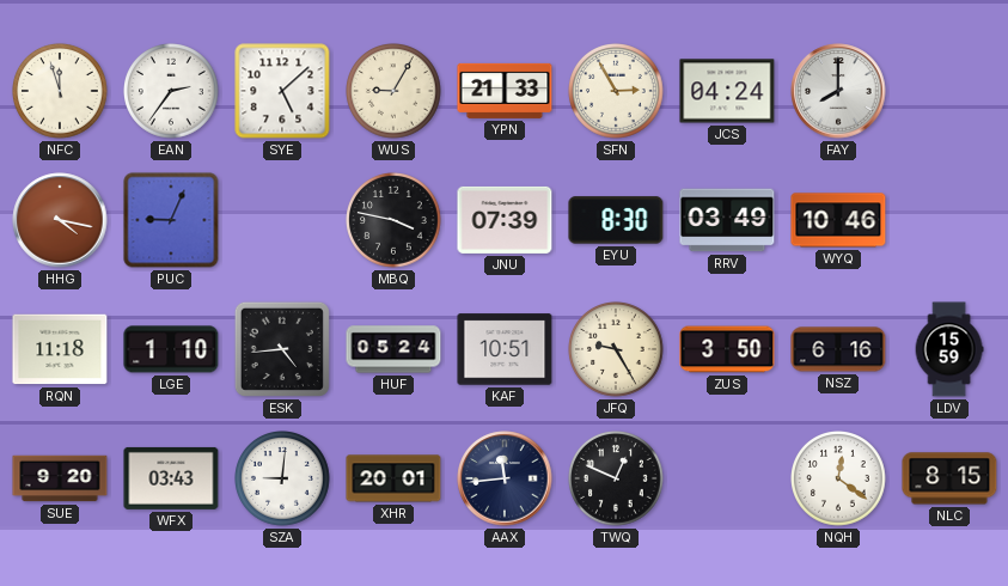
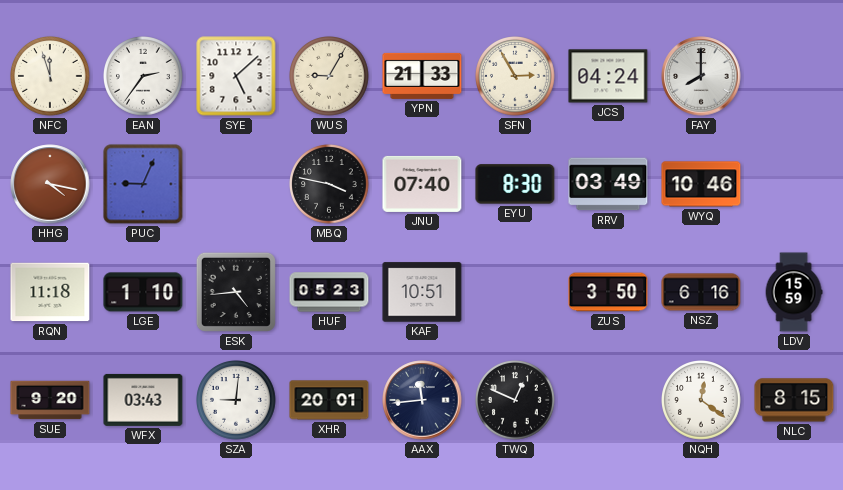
JNU: 07:39 -> 07:40 (422, 184)
HUF: 05:24 -> 05:23 (329, 292)
JFQ: 9:25 -> none (617, 350)
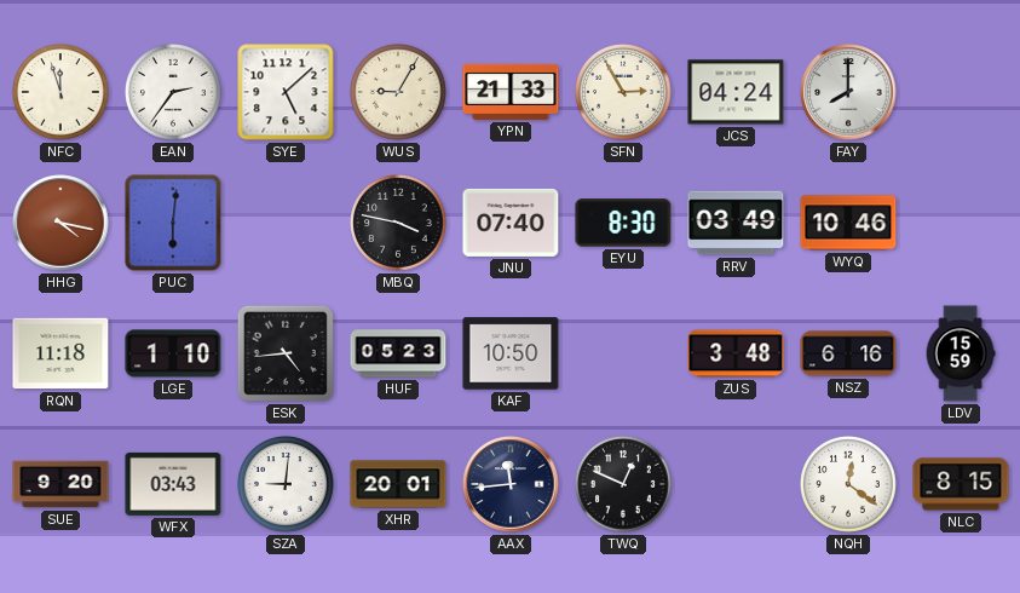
PUC: 9:04 -> 6:01 (173, 223)
KAF: 10:51 -> 10:50 (511, 353)
ZUS: 3:50 -> 3:48 (736, 353)
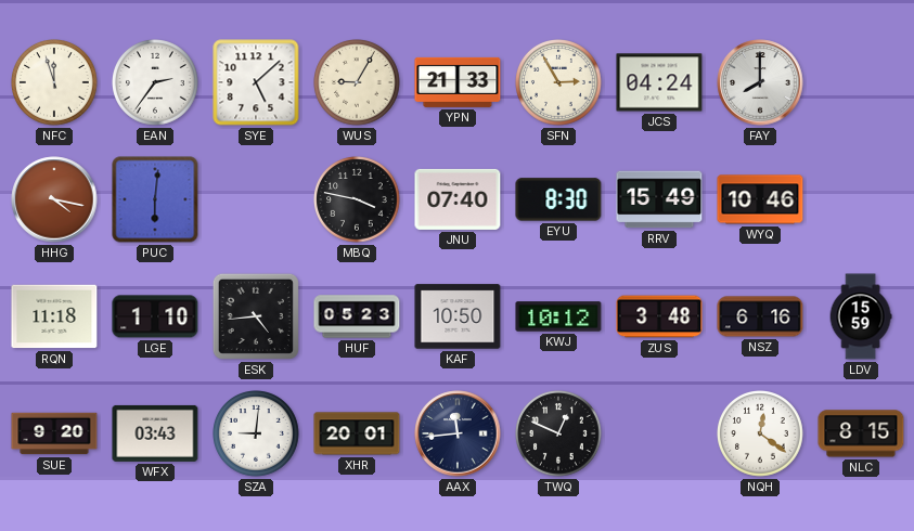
RRV: 03:49 -> 15:49 (659, 199)
KWJ: none -> 10:12 (558, 316)
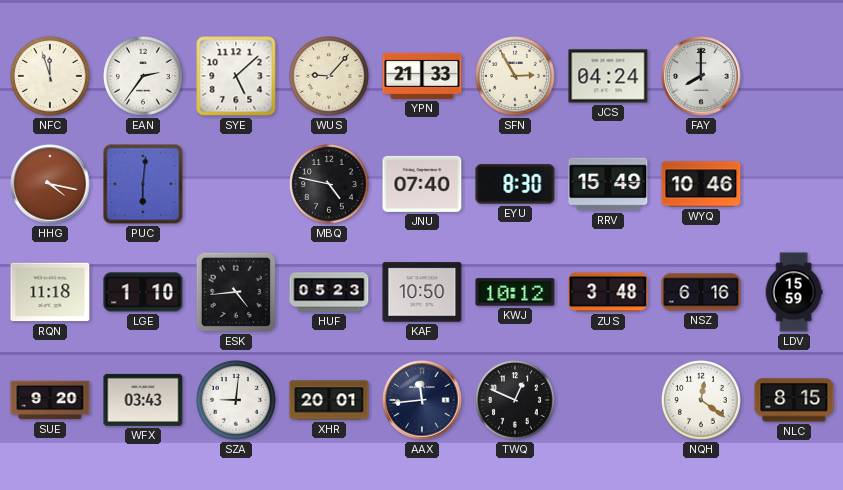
WUS: 9:05 -> 9:07 (330, 77)
MBQ: 3:47 -> 4:47 (330, 185)
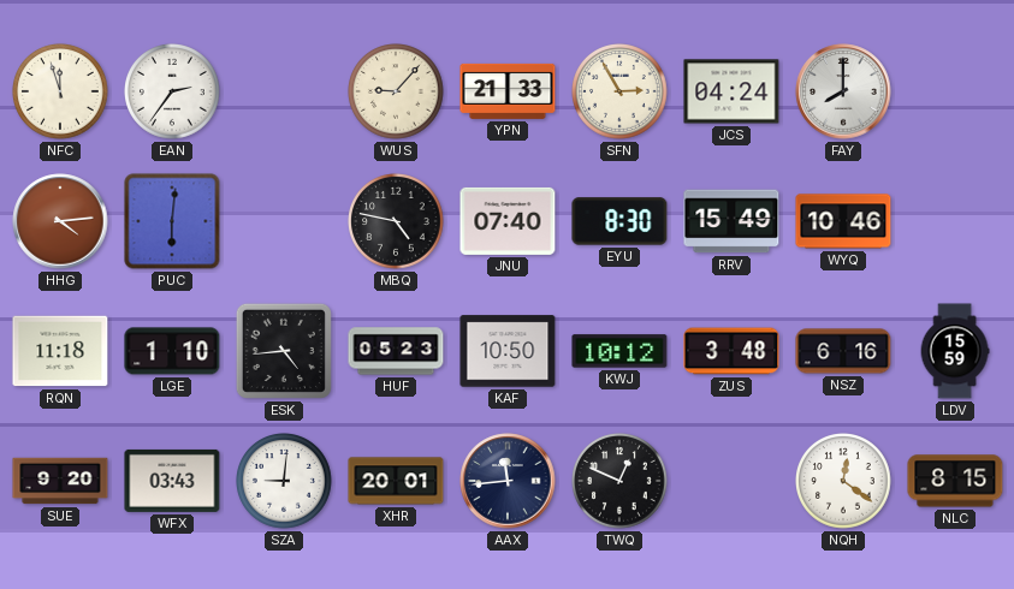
SYE: 5:08 -> none (236, 76)
HHG: 4:17 -> 4:14 (60, 221)
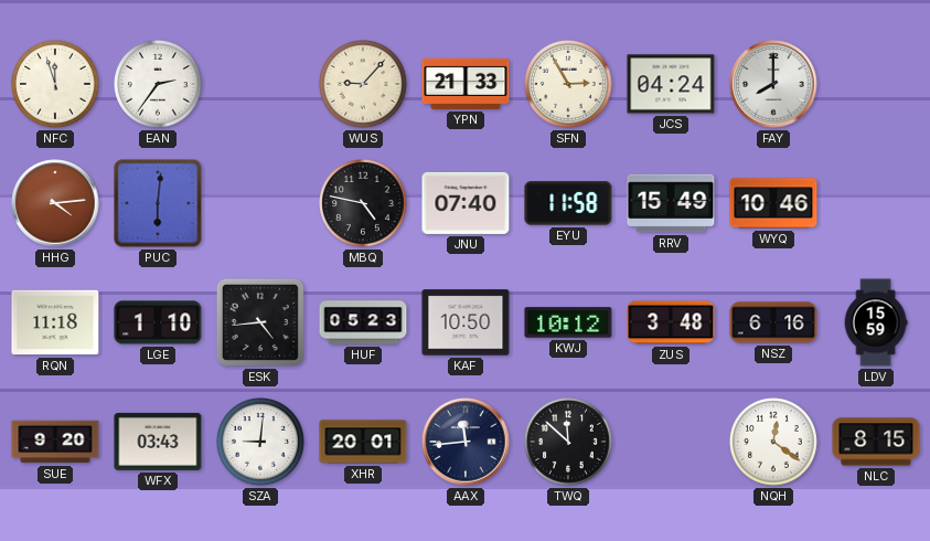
EYU: 8:30 -> 11:58 (568, 203)
TWQ: 12:49 -> 11:52 (569, 443)
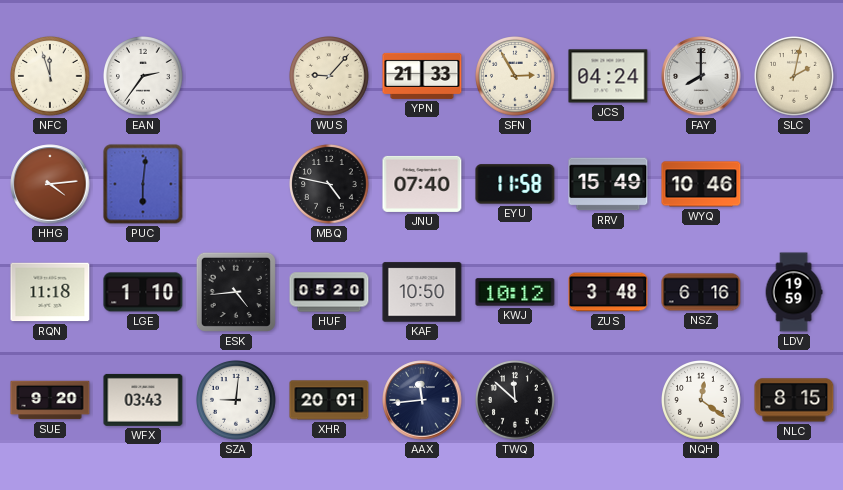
SLC: none -> 2:02 (795, 77)
HUF: 05:23 -> 05:20 (329, 292)
LDV: 15:59 -> 19:59 (794, 292)
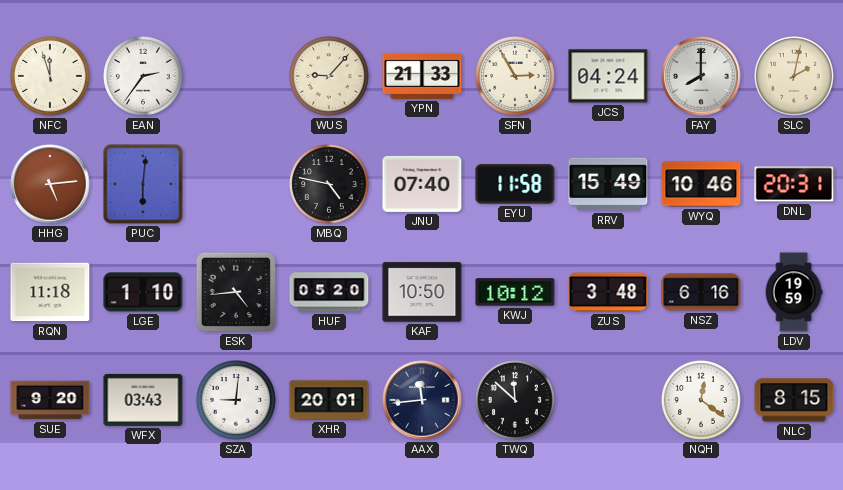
HHG: 4:14 -> 5:14 (50, 184)
DNL: none -> 20:31 (794, 184)
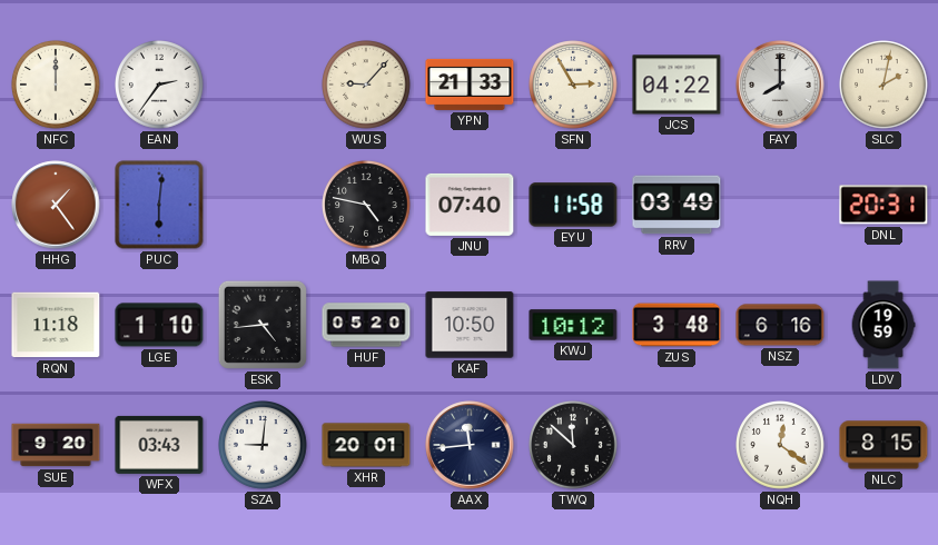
NFC: 11:57 -> 12:00 (57, 86)
JCS: 04:24 -> 04:22 (677, 85)
HHG: 5:14 -> 1:24 (56, 205)
RRV: 15:49 -> 03:49 (677, 205)
WYQ: 10:46 -> none (701, 184)
